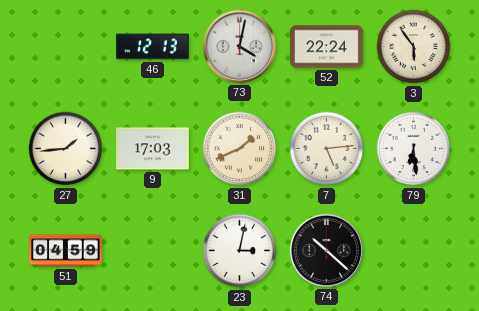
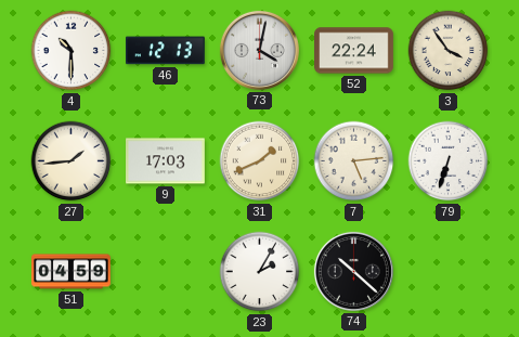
4: none -> 10:30 (72, 51)
3: 5:54 -> 3:54 (449, 51)
79: 6:29 -> 6:33 (449, 161)
23: 3:02 -> 2:05 (260, 272)
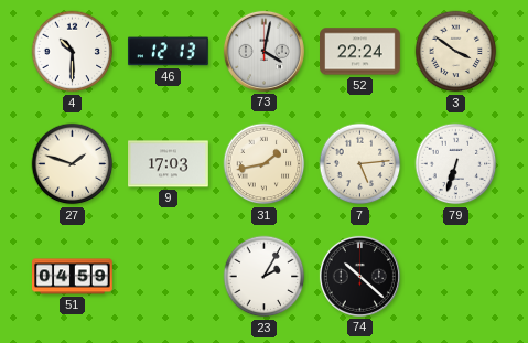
3: 3:54 -> 3:51 (456, 52)
27: 1:44 -> 1:48 (73, 164)
31: 1:41 -> 1:43 (265, 164)
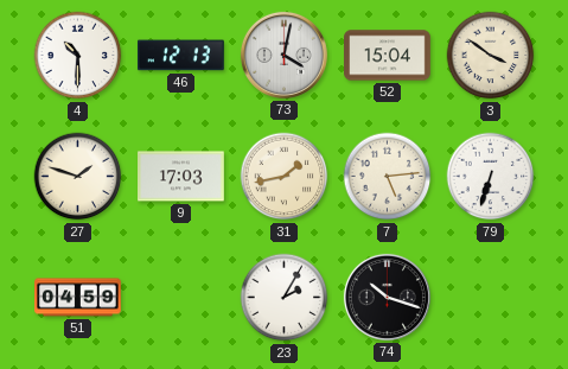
52: 22:24 -> 15:04 (388, 56)
74: 10:22 -> 10:18 (387, 297)
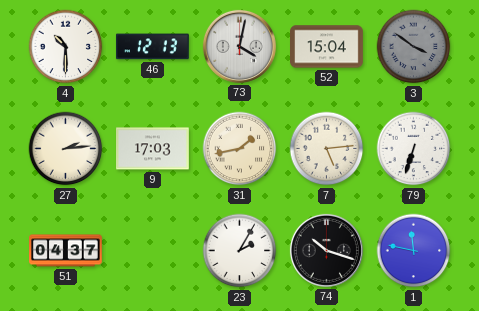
3 dial: cream -> grey (414, 47)
27: 1:48 -> 2:14 (66, 149)
51: 04:59 -> 04:37 (66, 251)
1: none -> 11:47 (414, 251)
